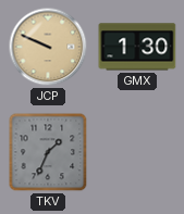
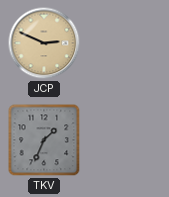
JCP: 9:49 -> 2:49 (44, 43)
GMX: 1:30 -> none (137, 47)
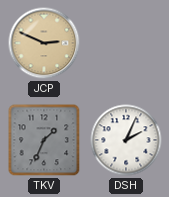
DSH: none -> 2:04 (126, 140)
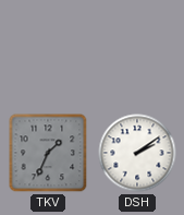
JCP: 2:49 -> none (44, 43)
DSH: 2:04 -> 2:09 (137, 153)
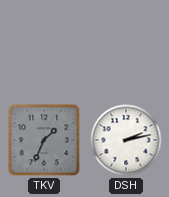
DSH: 2:09 -> 2:13 (126, 140)
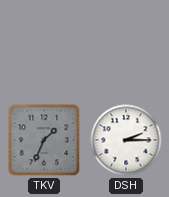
DSH: 2:13 -> 2:15 (126, 140)
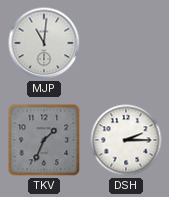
MJP: none -> 11:01 (44, 43)
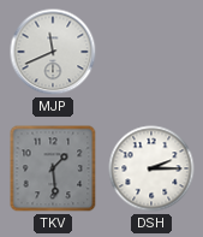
MJP: 11:01 -> 11:41 (53, 52)
TKV: 1:34 -> 1:29 (53, 168)
